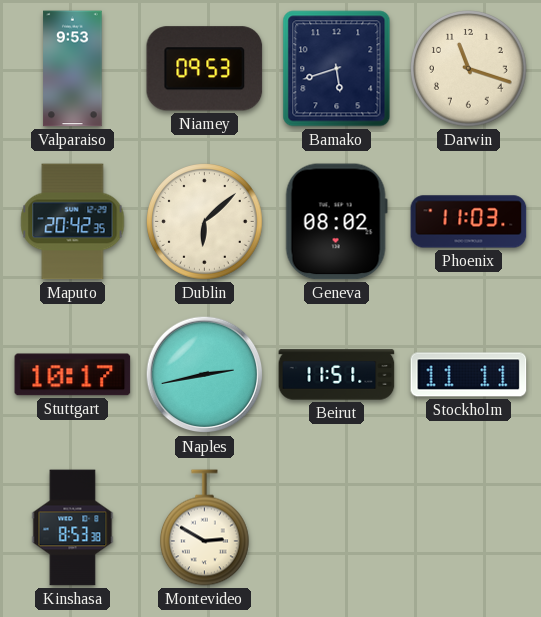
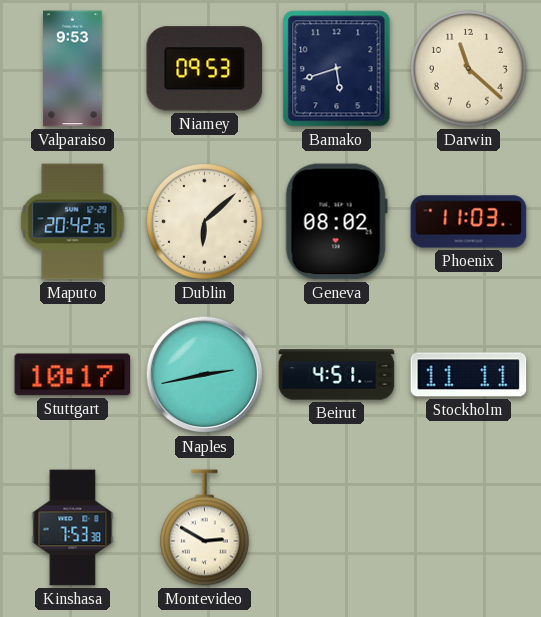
Darwin: 11:18 -> 11:22 (469, 69)
Beirut: 11:51 -> 4:51 (337, 375)
Kinshasa: 8:53 -> 7:53 (73, 528)
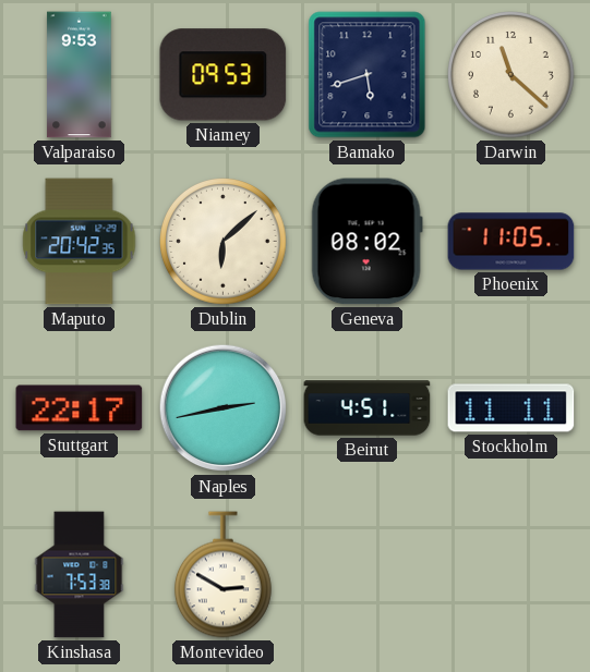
Phoenix: 11:03 -> 11:05 (511, 242)
Stuttgart: 10:17 -> 22:17 (80, 408)
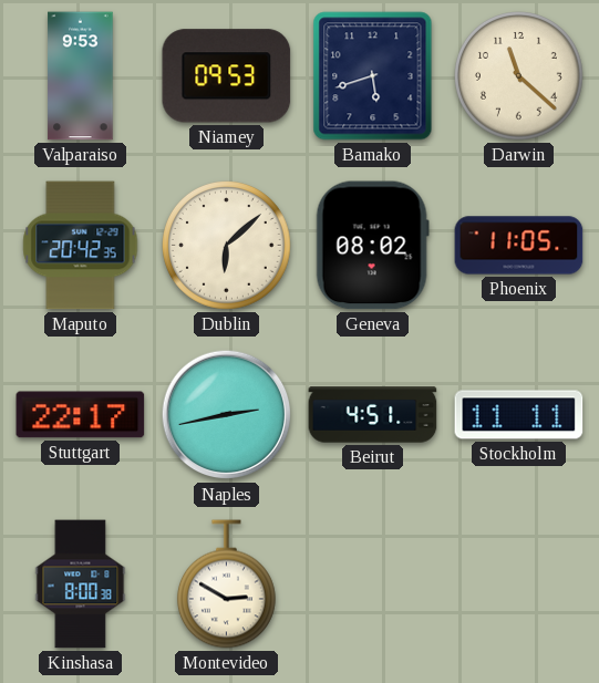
Kinshasa: 7:53 -> 8:00 (81, 584)
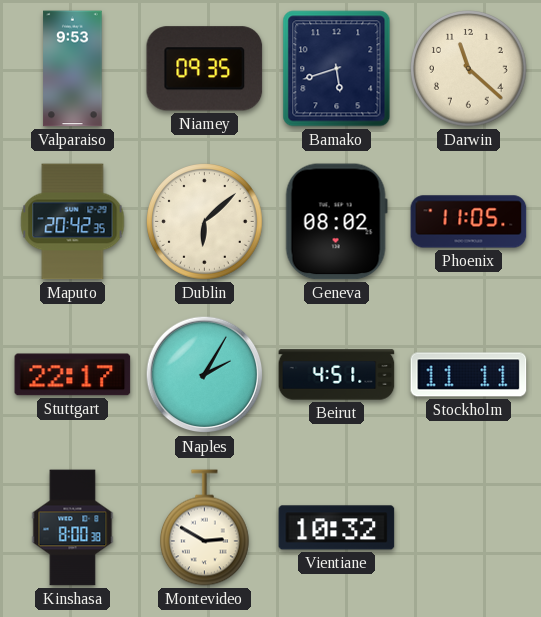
Niamey: 09:53 -> 09:35 (205, 69)
Naples: 2:43 -> 2:05 (205, 375)
Vientiane: none -> 10:32 (337, 528)
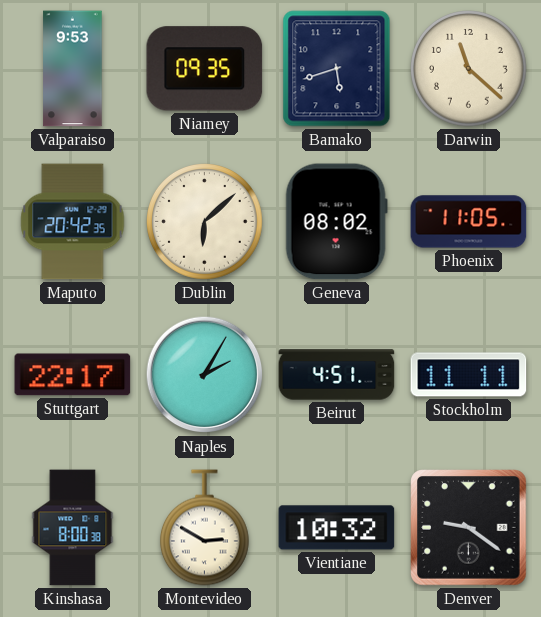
Denver: none -> 9:21 (469, 528)
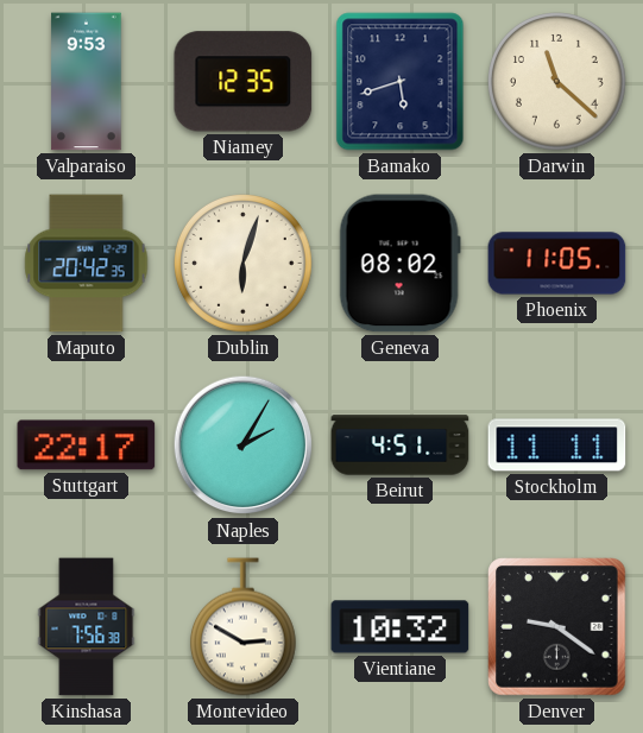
Niamey: 09:35 -> 12:35 (244, 82)
Dublin: 6:08 -> 6:03 (244, 264)
Kinshasa: 8:00 -> 7:56 (87, 627)
